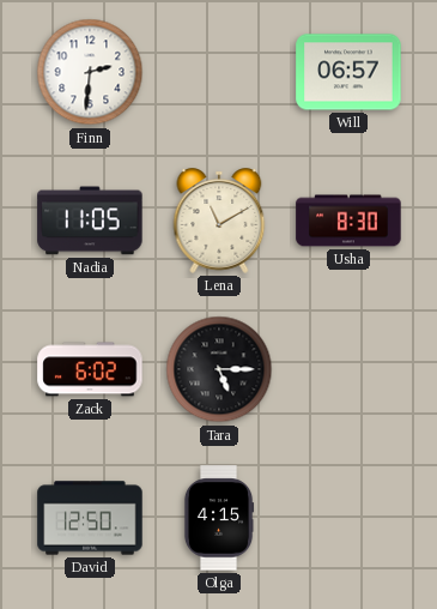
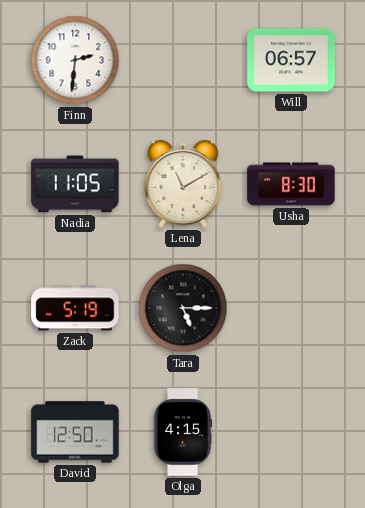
Zack: 6:02 -> 5:19 (75, 308)
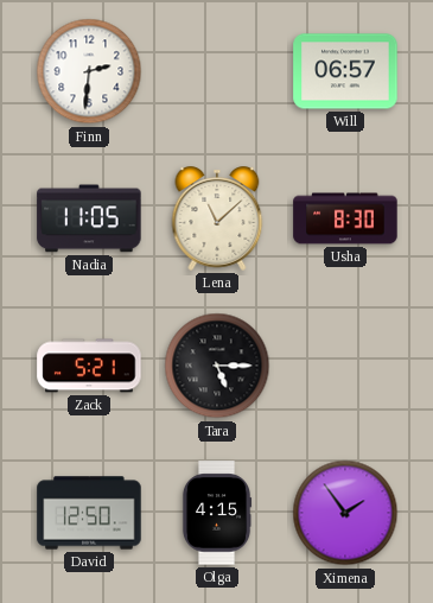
Lena: 11:10 -> 11:08 (217, 218)
Zack: 5:19 -> 5:21 (89, 366)
Ximena: none -> 1:54 (345, 513)
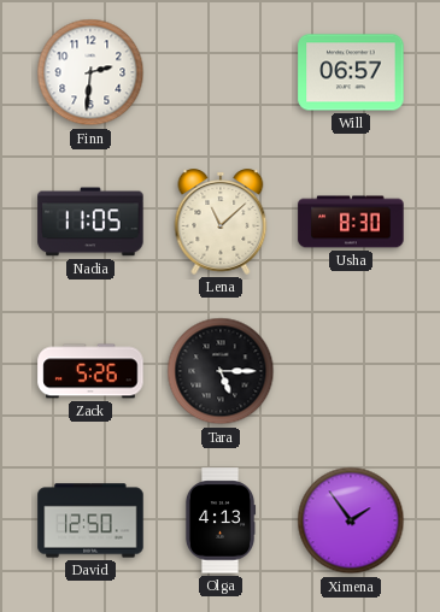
Zack: 5:21 -> 5:26 (90, 371)
Olga: 4:15 -> 4:13 (221, 520)
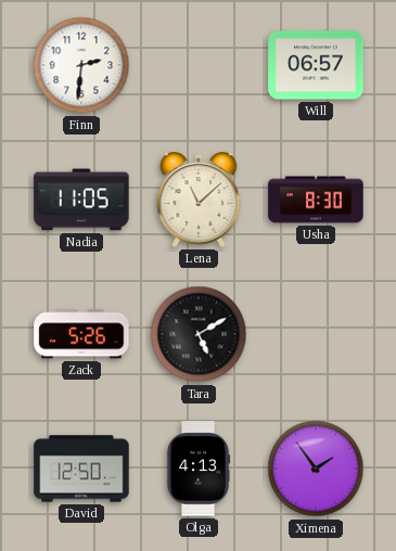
Tara: 5:15 -> 5:10 (199, 334)
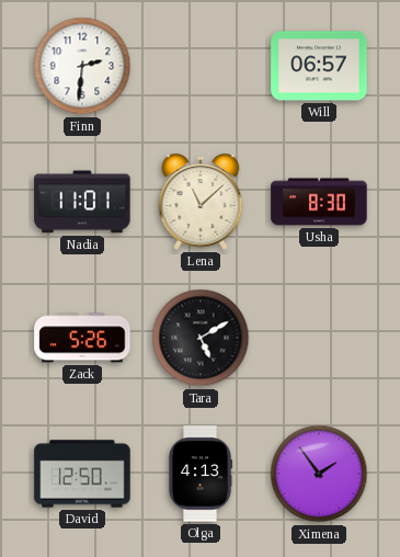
Nadia: 11:05 -> 11:01 (82, 202)
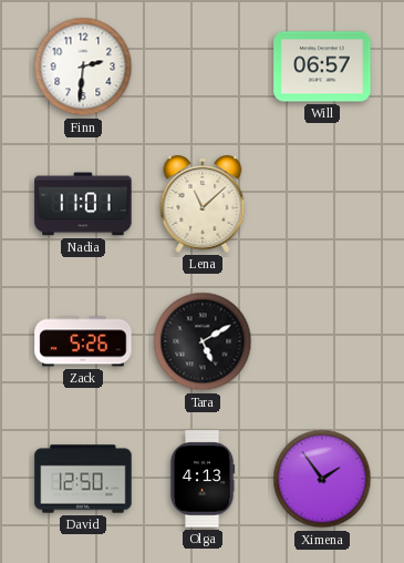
Usha: 8:30 -> none (319, 202)
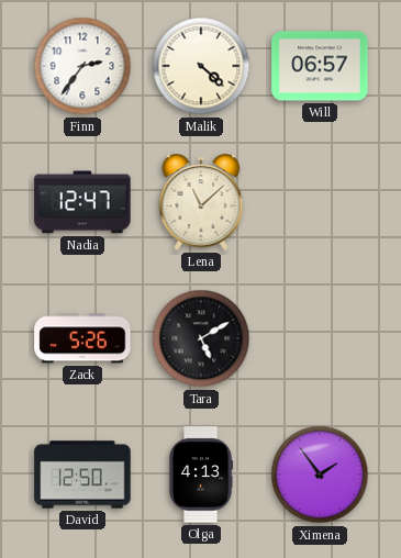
Finn: 2:31 -> 2:36 (82, 66)
Malik: none -> 4:22 (201, 66)
Nadia: 11:01 -> 12:47 (82, 202)
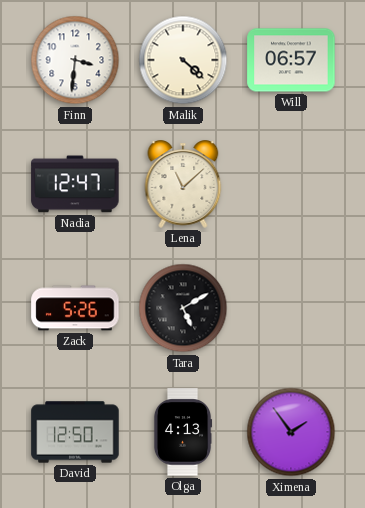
Finn: 2:36 -> 3:31 (75, 60)
